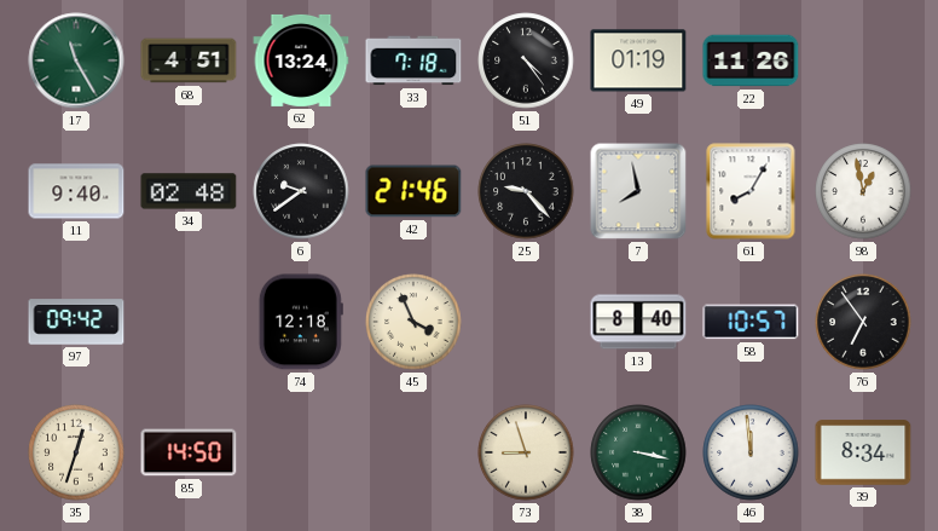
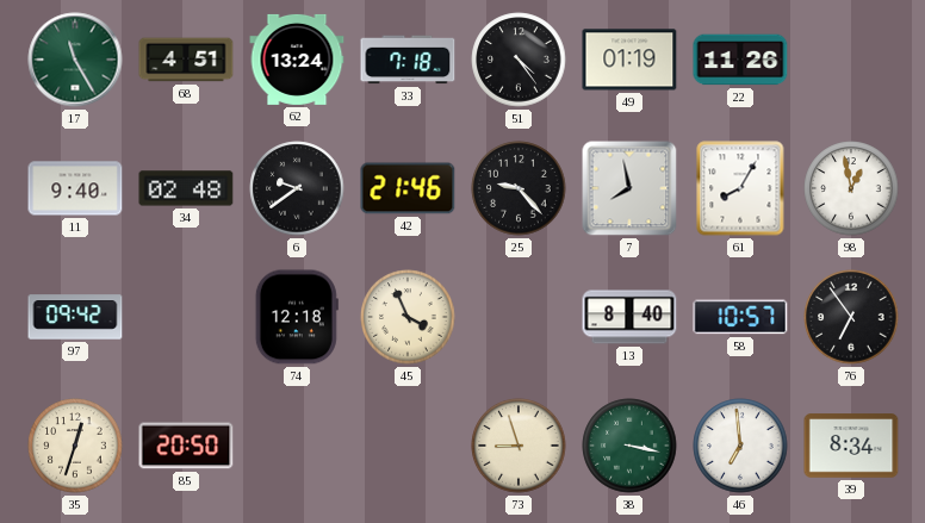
85: 14:50 -> 20:50 (186, 446)
46: 11:59 -> 6:59 (740, 446)
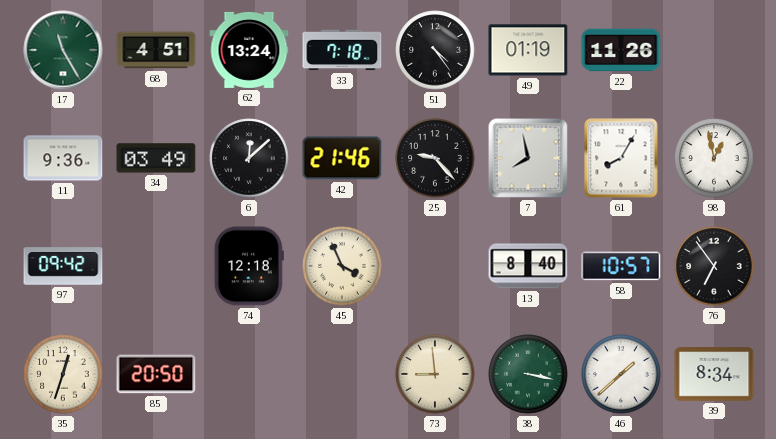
11: 9:40 -> 9:36 (63, 158)
34: 02:48 -> 03:49 (156, 158)
6: 9:39 -> 12:08 (249, 158)
73: 8:57 -> 8:59 (435, 374)
46: 6:59 -> 1:38 (621, 374)
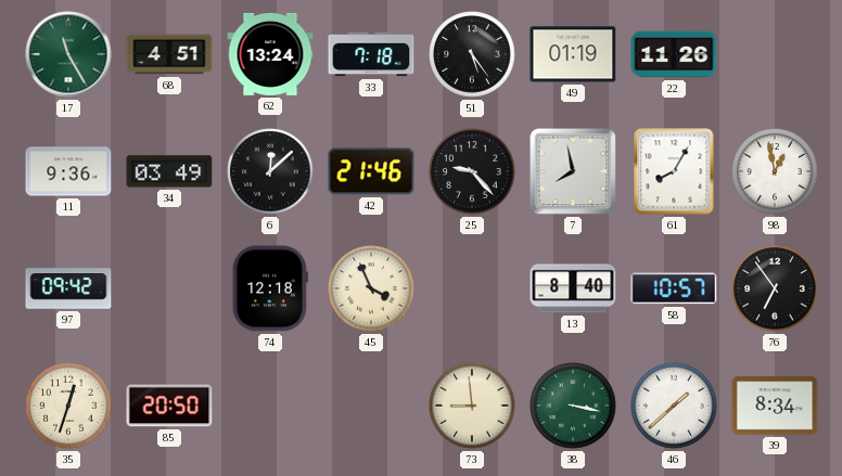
51: 4:24 -> 5:24 (472, 54)
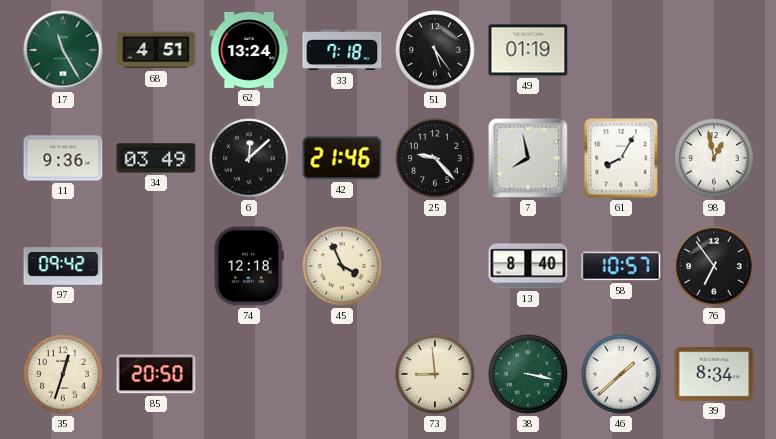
22: 11:26 -> none (674, 54)
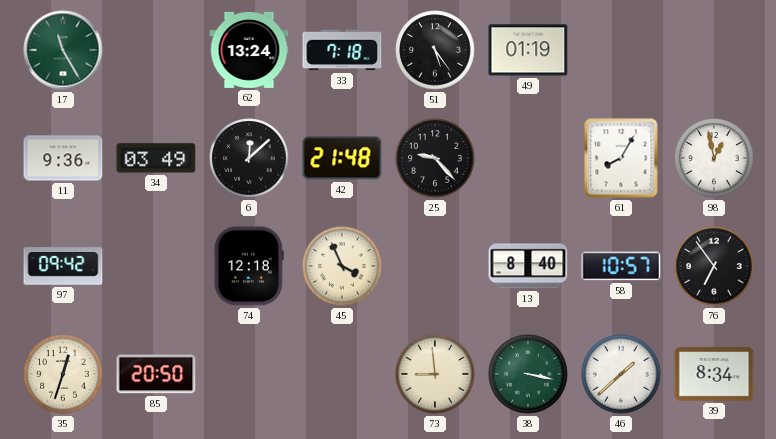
68: 4:51 -> none (156, 50)
42: 21:46 -> 21:48 (342, 158)
7: 7:58 -> none (528, 158)
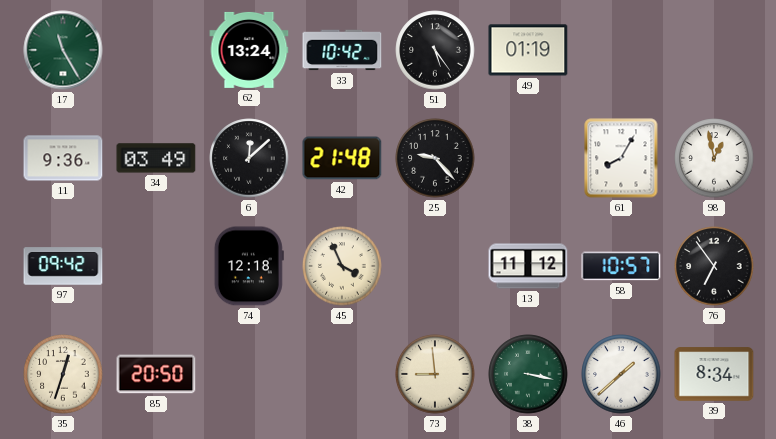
33: 7:18 -> 10:42 (342, 50)
13: 8:40 -> 11:12 (528, 266)
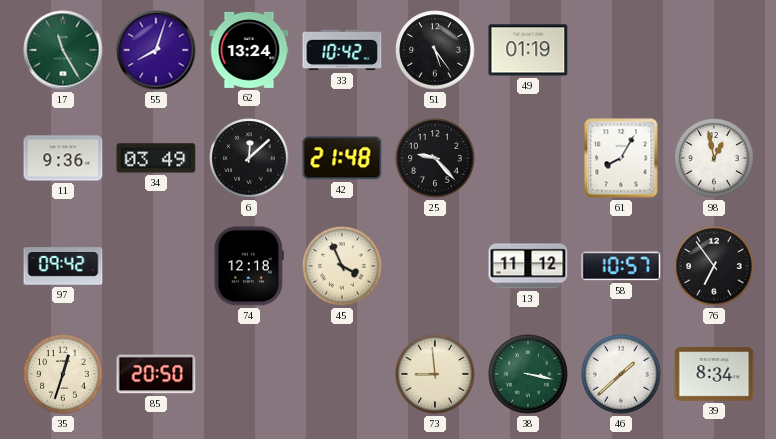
55: none -> 8:03 (156, 50)
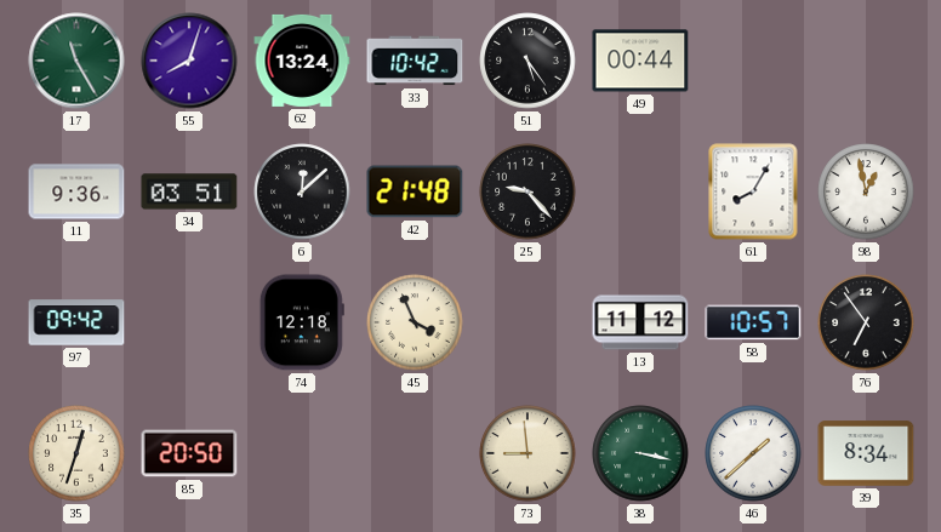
49: 01:19 -> 00:44 (640, 61)
34: 03:49 -> 03:51 (189, 191)
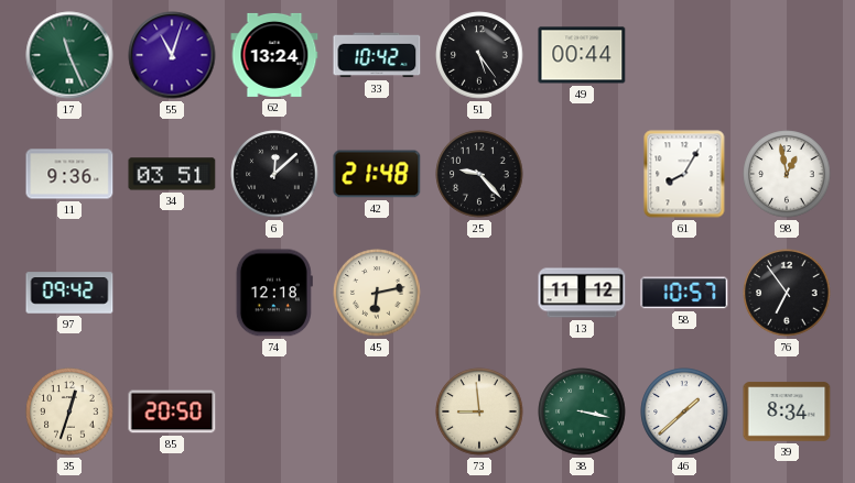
17: 11:25 -> 11:26 (69, 55)
55: 8:03 -> 11:03 (172, 55)
45: 3:56 -> 6:13 (377, 293)
